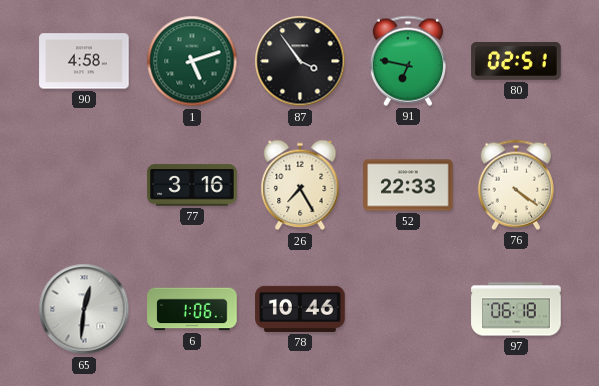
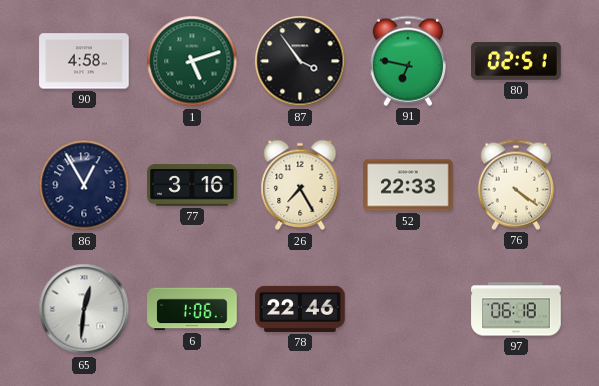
86: none -> 12:55 (84, 185)
78: 10:46 -> 22:46 (300, 309)
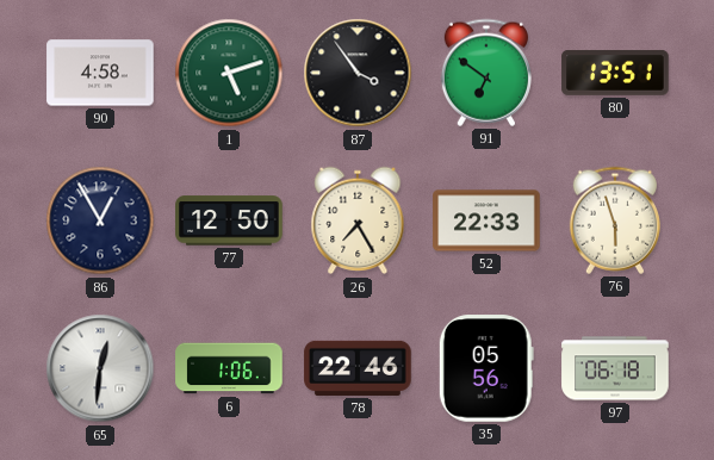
91: 6:47 -> 6:51 (486, 73)
80: 02:51 -> 13:51 (615, 74)
77: 3:16 -> 12:50 (229, 220)
76: 4:21 -> 5:57 (615, 220)
35: none -> 05:56 (486, 368)
